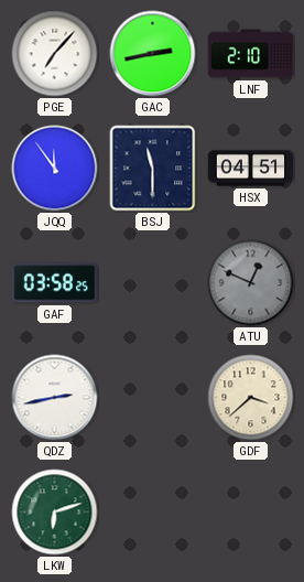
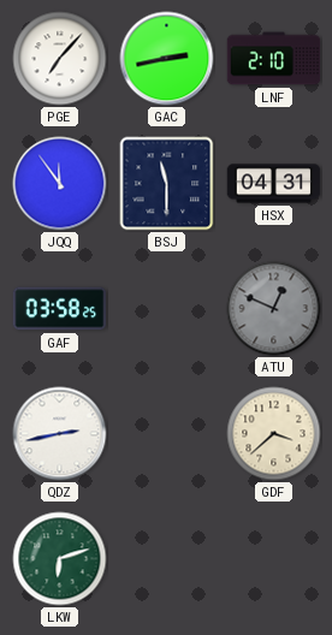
HSX: 04:51 -> 04:31 (274, 184)
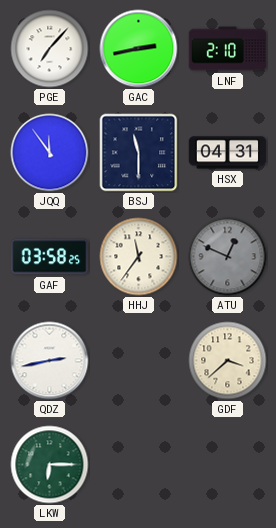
HHJ: none -> 11:36 (139, 257)
LKW: 6:12 -> 6:15 (50, 465)
